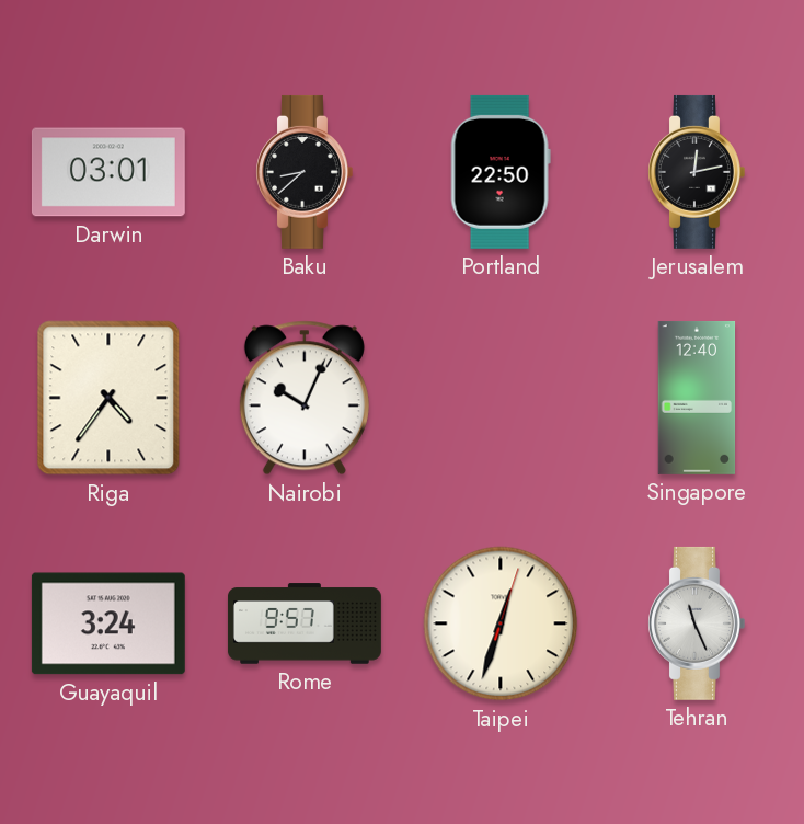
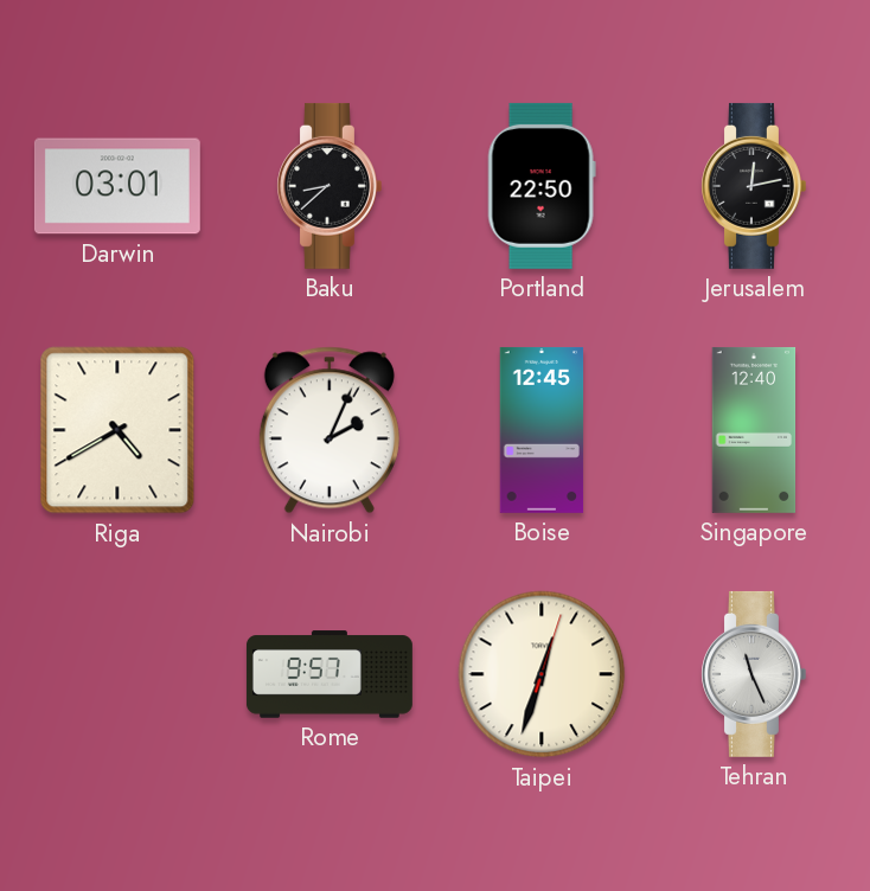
Riga: 4:36 -> 4:40 (117, 430)
Nairobi: 10:04 -> 2:04 (330, 430)
Boise: none -> 12:45 (542, 430)
Guayaquil: 3:24 -> none (108, 623)
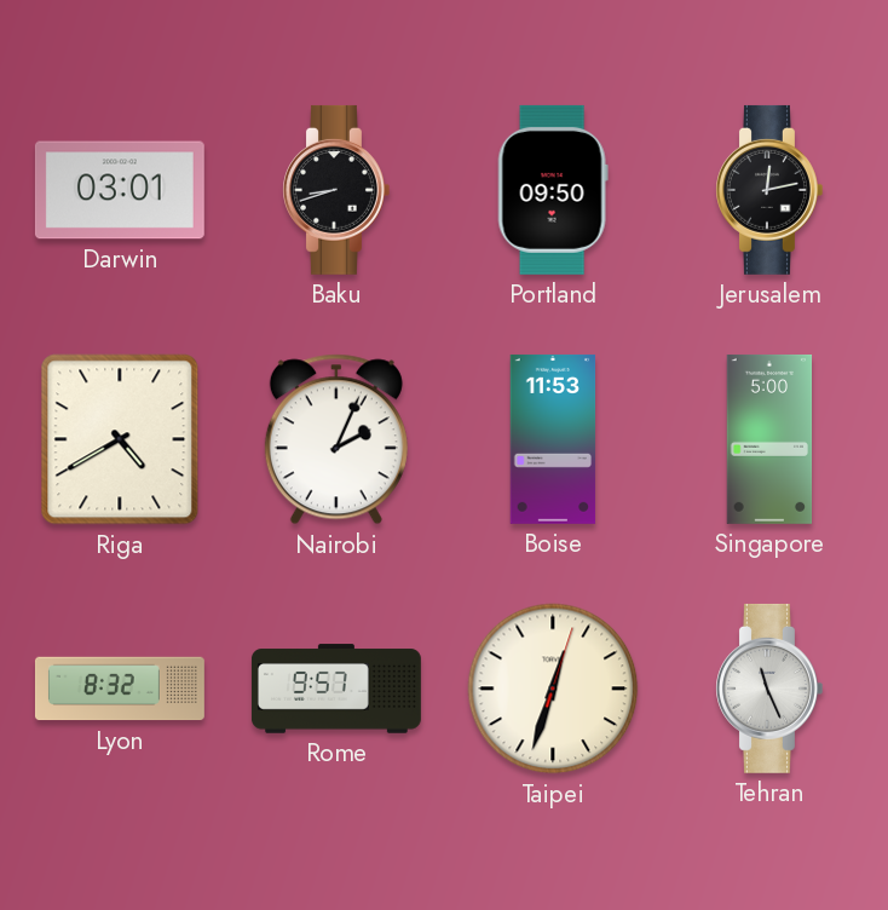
Baku: 8:38 -> 8:42 (336, 190)
Portland: 22:50 -> 09:50 (553, 190)
Boise: 12:45 -> 11:53 (553, 439)
Singapore: 12:40 -> 5:00 (769, 439)
Lyon: none -> 8:32 (120, 689)
